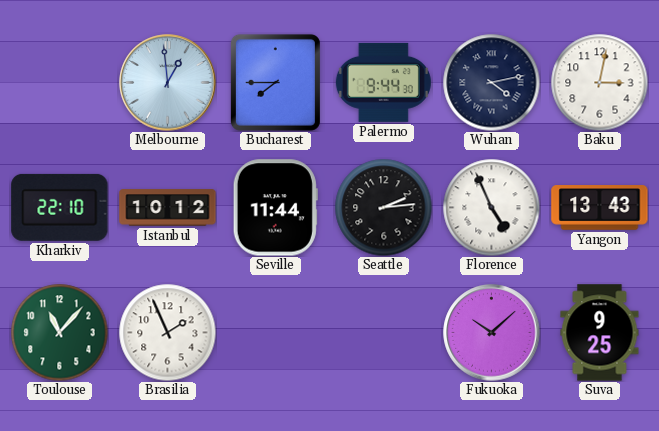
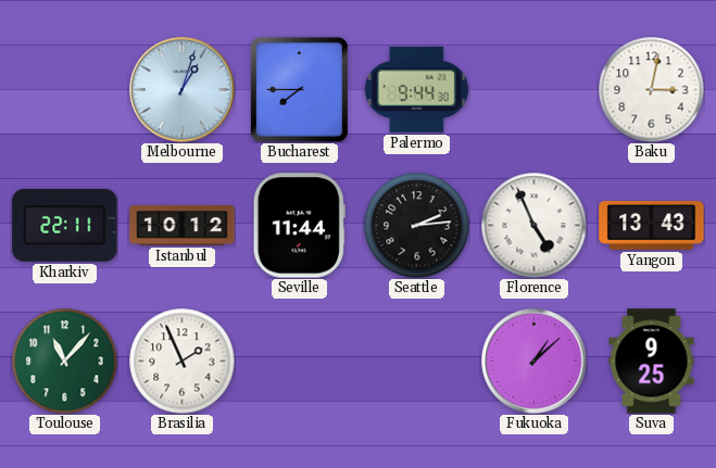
Melbourne: 12:59 -> 1:03 (183, 90)
Wuhan: 4:13 -> none (491, 82)
Kharkiv: 22:10 -> 22:11 (65, 225)
Fukuoka: 10:08 -> 1:08 (535, 362)
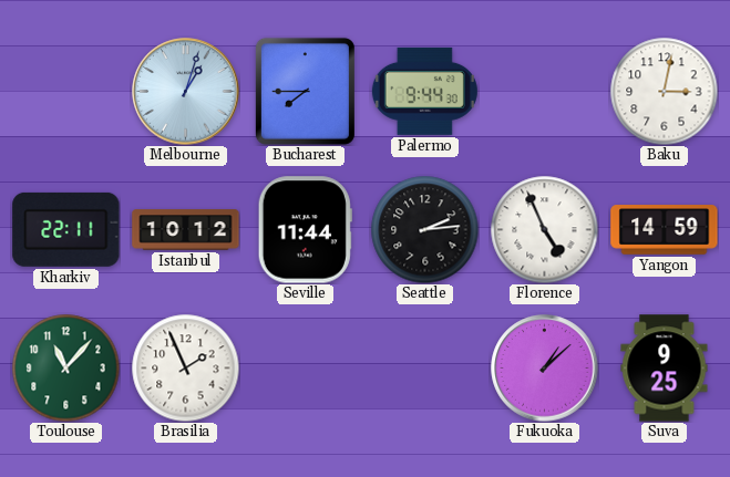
Yangon: 13:43 -> 14:59 (665, 230)
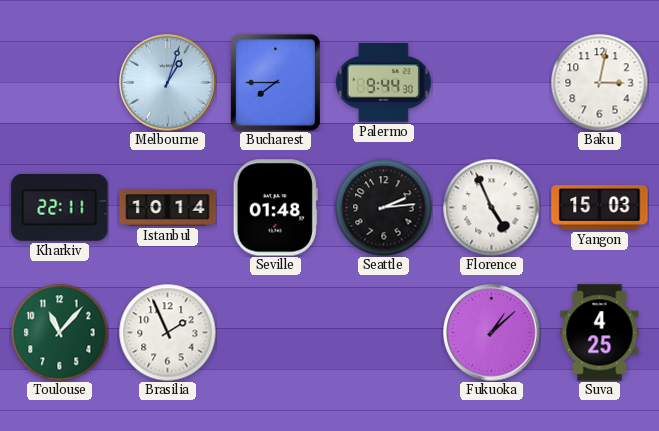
Istanbul: 10:12 -> 10:14 (168, 208)
Seville: 11:44 -> 01:48 (275, 208)
Yangon: 14:59 -> 15:03 (600, 208)
Suva: 9:25 -> 4:25 (600, 333)
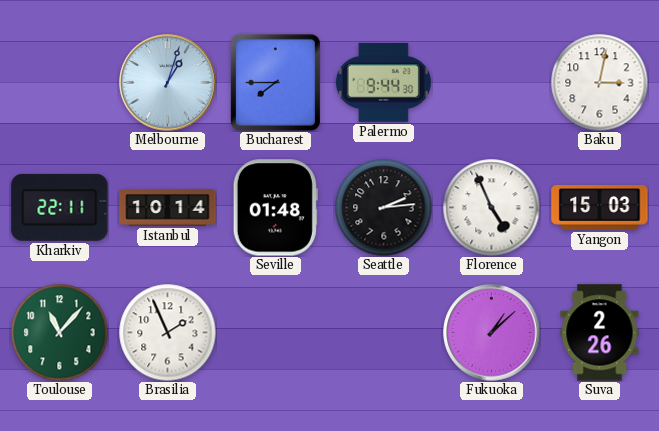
Suva: 4:25 -> 2:26 (600, 333)
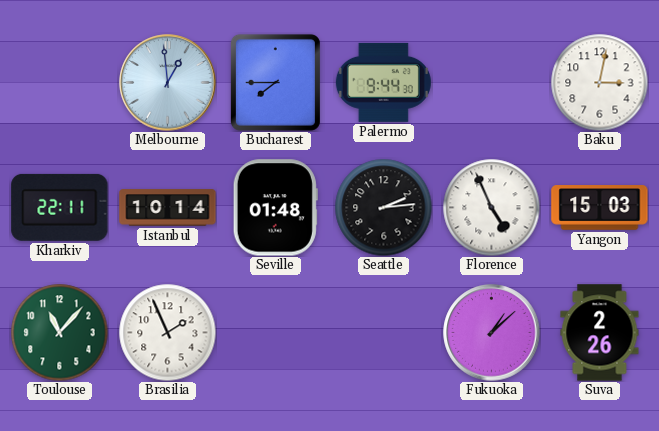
Melbourne: 1:03 -> 12:59 (168, 83)
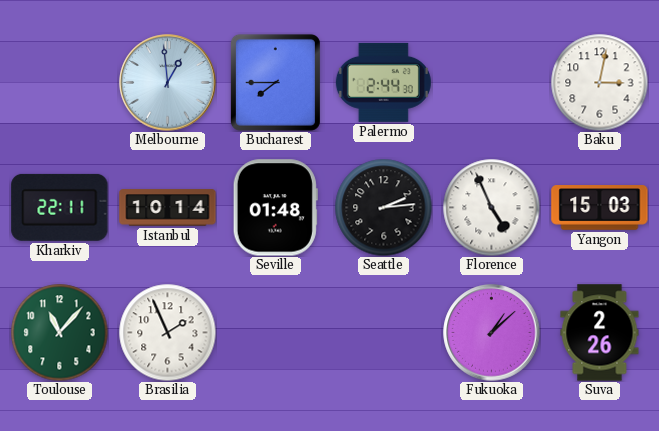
Palermo: 9:44 -> 2:44 (383, 82)
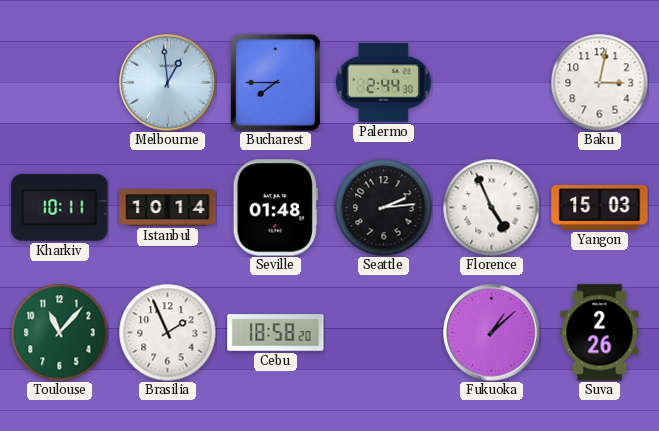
Kharkiv: 22:11 -> 10:11 (60, 207)
Cebu: none -> 18:58 (276, 333)
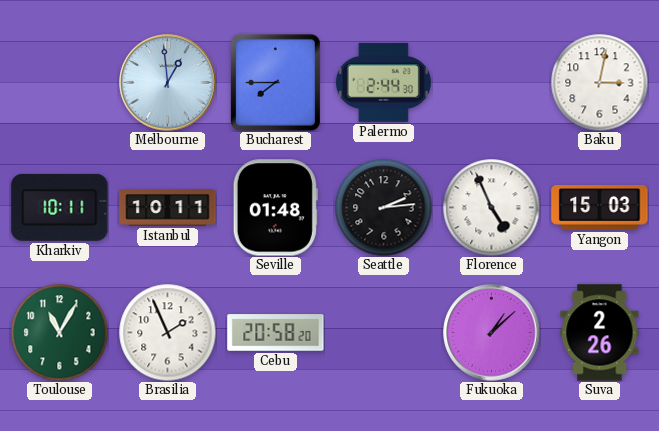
Istanbul: 10:14 -> 10:11 (168, 208)
Toulouse: 11:07 -> 11:05 (59, 332)
Cebu: 18:58 -> 20:58 (276, 333)
